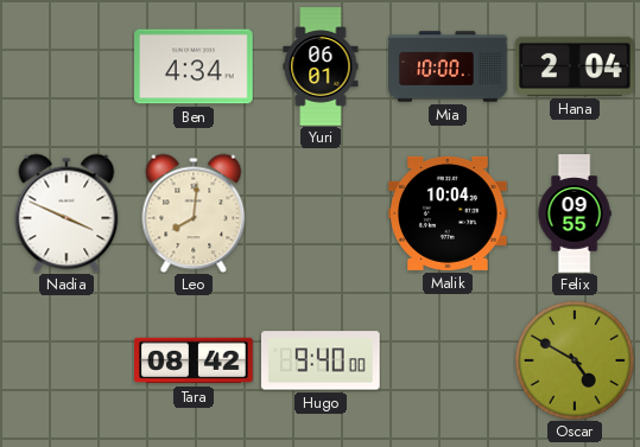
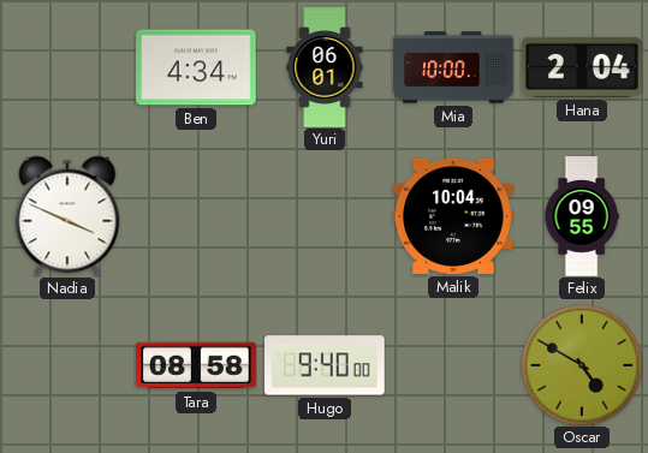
Leo: 8:01 -> none (194, 213)
Tara: 08:42 -> 08:58 (196, 365)
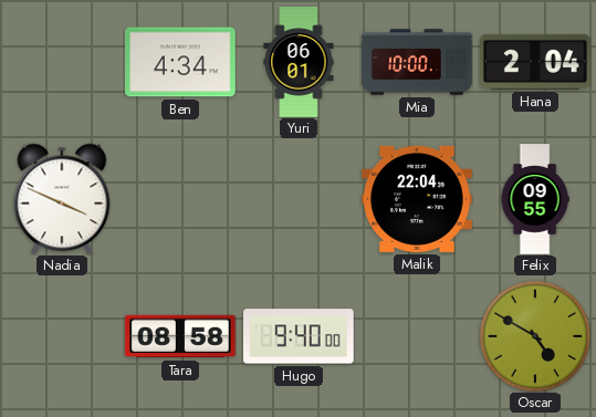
Malik: 10:04 -> 22:04 (417, 199)
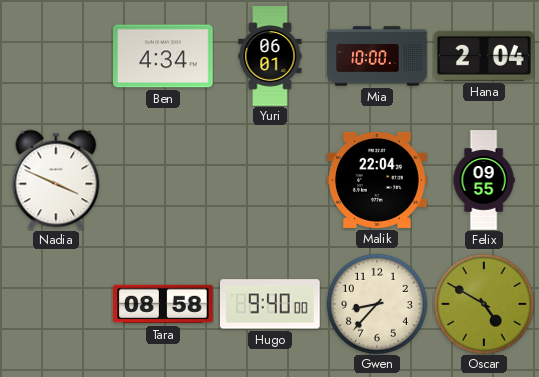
Gwen: none -> 8:37 (377, 304)
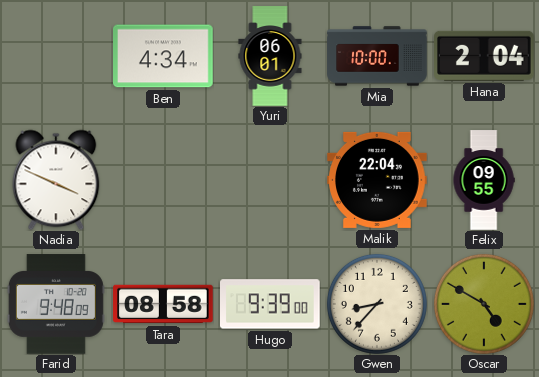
Farid: none -> 9:48 (56, 304)
Hugo: 9:40 -> 9:39 (271, 304)
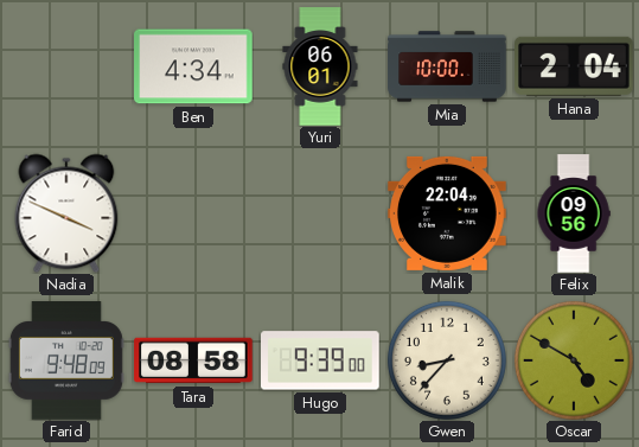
Felix: 09:55 -> 09:56 (574, 213)
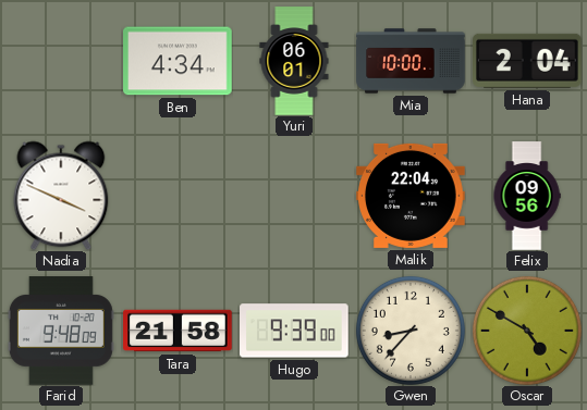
Tara: 08:58 -> 21:58 (178, 331)
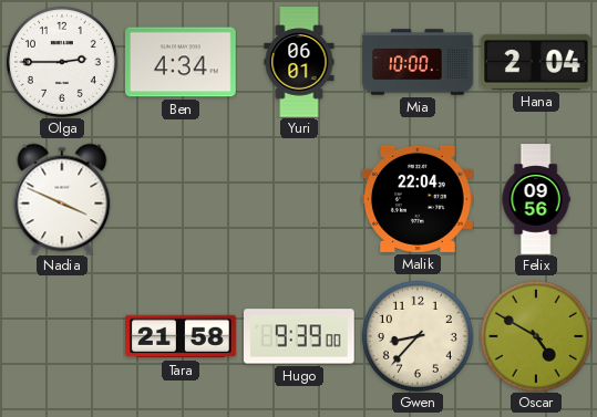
Olga: none -> 2:45 (62, 62)
Farid: 9:48 -> none (61, 331)
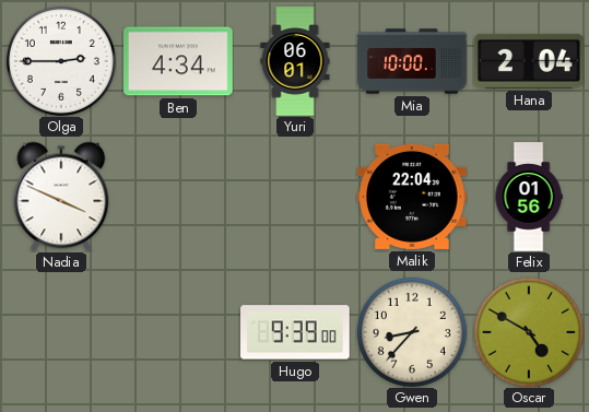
Felix: 09:56 -> 01:56 (529, 197)
Tara: 21:58 -> none (181, 336)
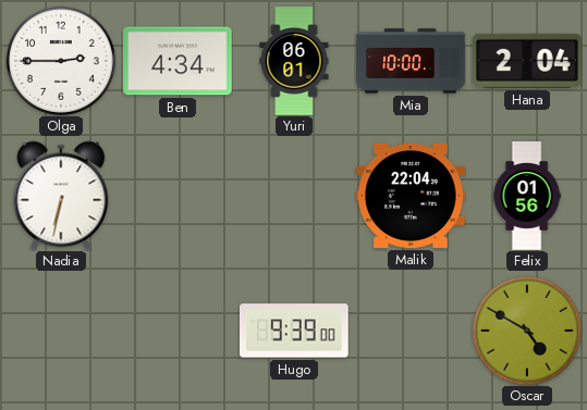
Nadia: 3:49 -> 6:32 (61, 196)
Gwen: 8:37 -> none (412, 332)
